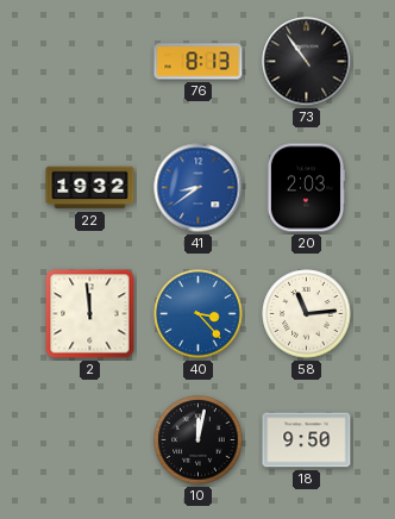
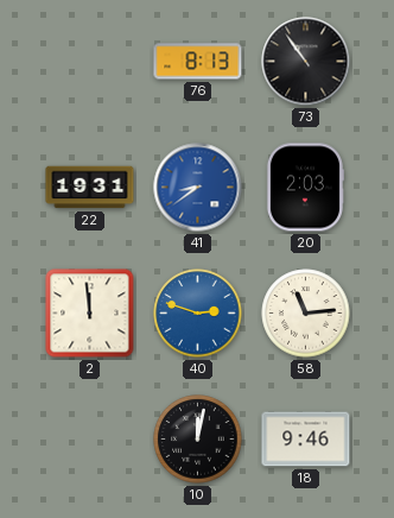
22: 19:32 -> 19:31 (90, 188)
40: 3:23 -> 2:48 (198, 314)
18: 9:50 -> 9:46 (306, 440)
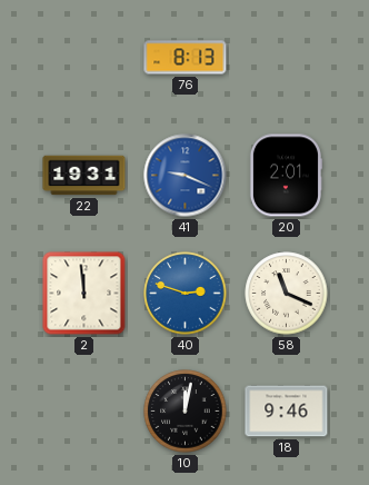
73: 10:54 -> none (306, 62)
41: 8:39 -> 9:19 (186, 176)
20: 2:03 -> 2:01 (286, 176)
58: 11:14 -> 11:19 (287, 294)
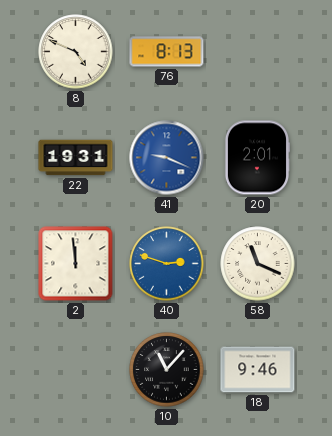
8: none -> 4:49 (76, 52)
10: 12:02 -> 11:07 (167, 370)
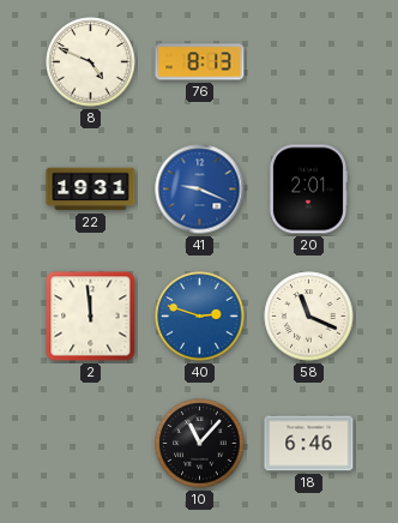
18: 9:46 -> 6:46 (309, 444)
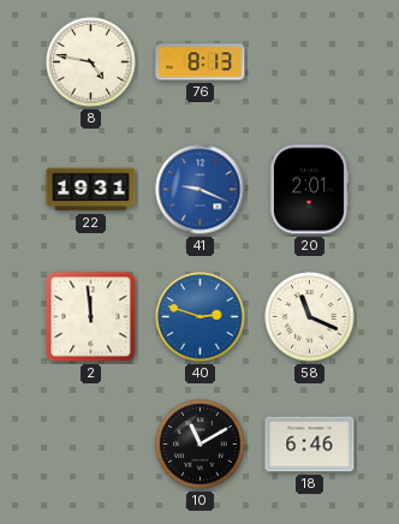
8: 4:49 -> 4:47 (91, 62)
10: 11:07 -> 11:10 (201, 445)
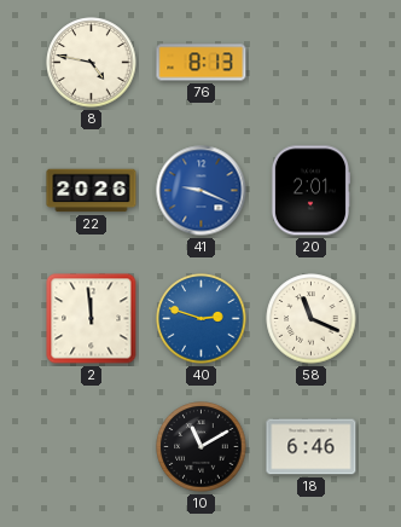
22: 19:31 -> 20:26 (92, 191)
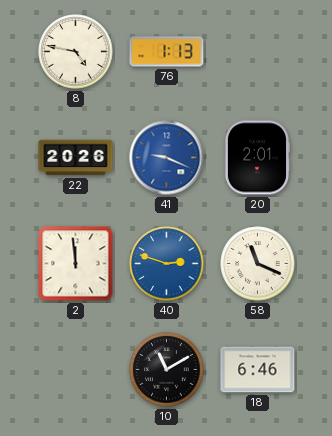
76: 8:13 -> 1:13 (167, 52)
